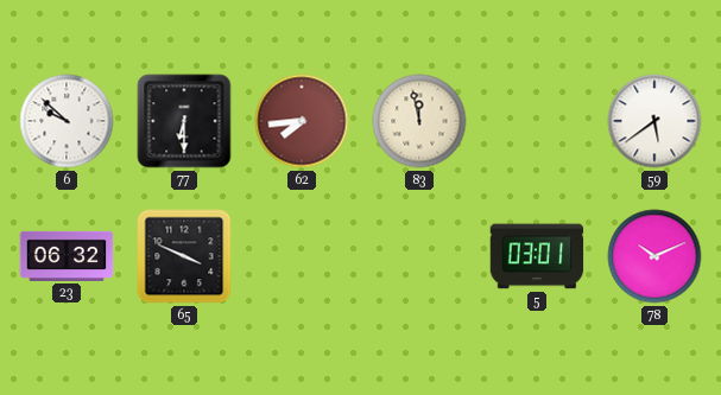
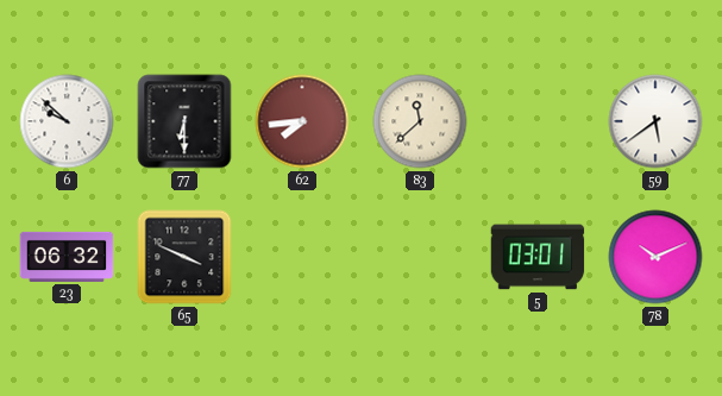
83: 11:58 -> 11:38 (420, 121)
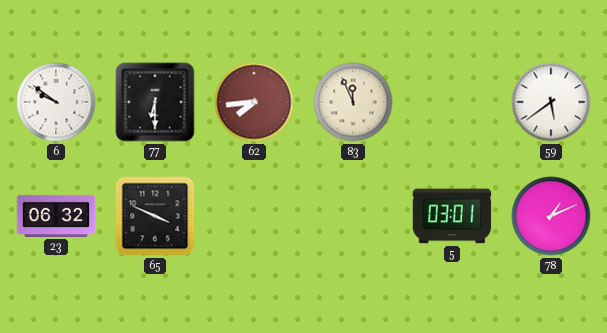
6: 9:52 -> 9:51 (56, 102)
83: 11:38 -> 11:56 (353, 102)
78: 10:11 -> 1:11 (551, 216)
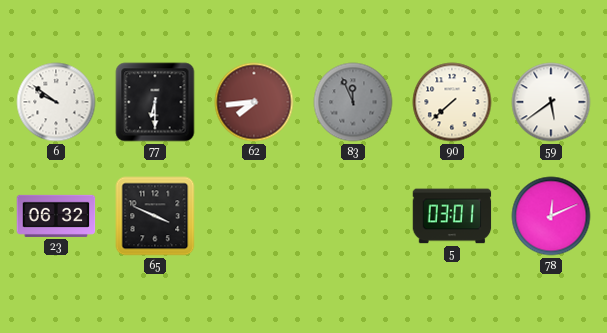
83 dial: cream -> grey (353, 102)
90: none -> 7:38 (452, 102)
78: 1:11 -> 12:11 (551, 216)
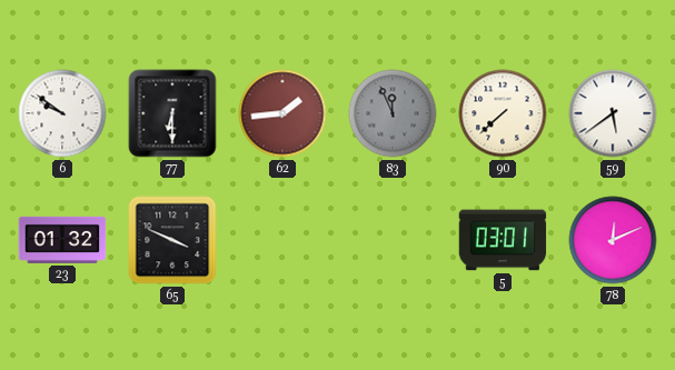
62: 7:44 -> 1:44 (282, 113)
23: 06:32 -> 01:32 (62, 240)
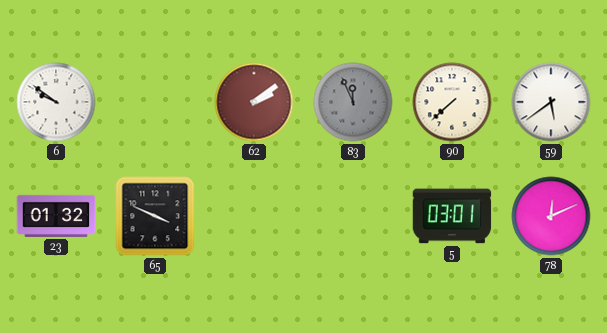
77: 6:30 -> none (172, 113)
62: 1:44 -> 2:09 (254, 102)
